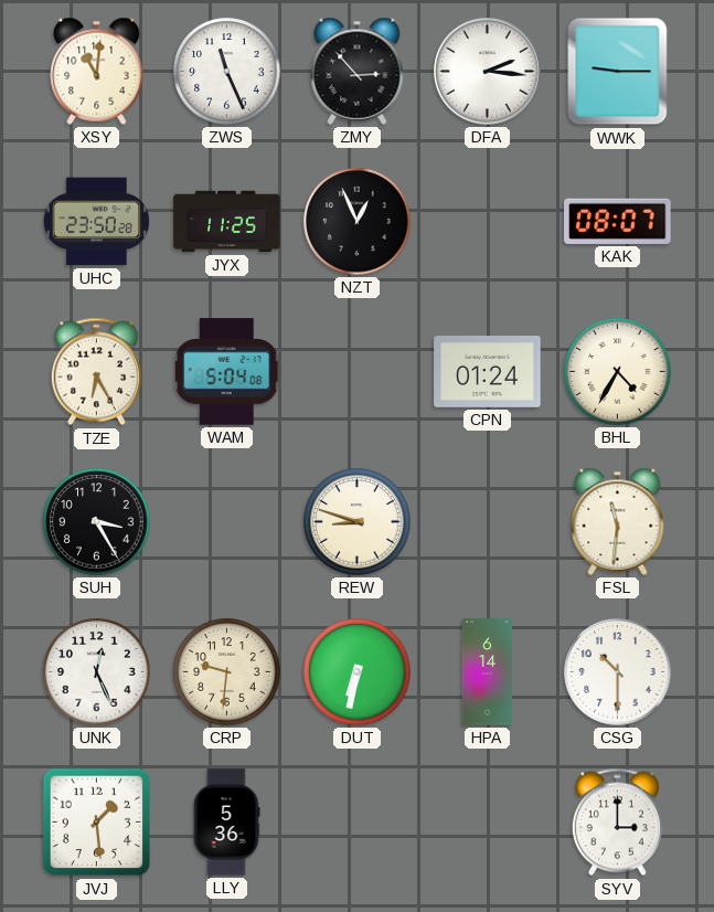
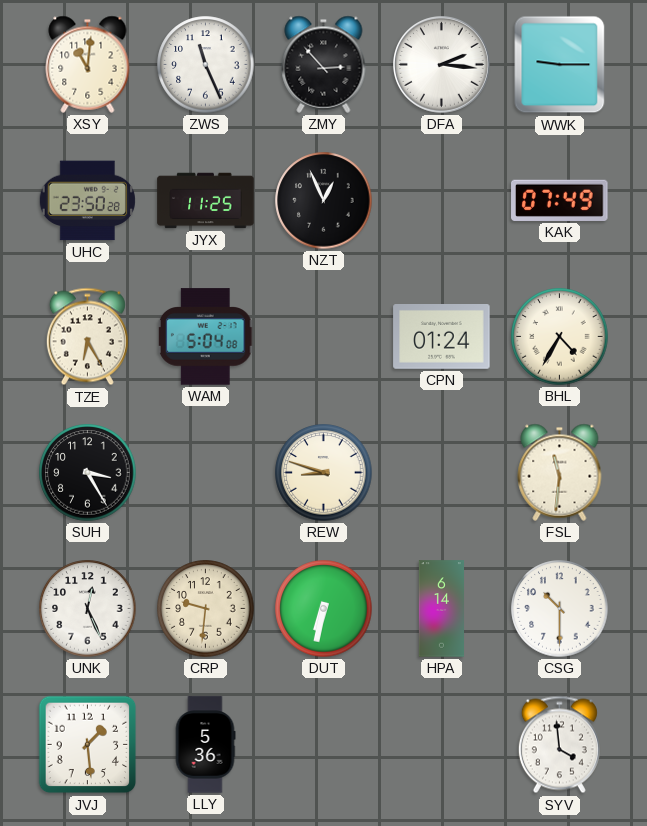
KAK: 08:07 -> 07:49 (560, 200)
SYV: 3:00 -> 3:59 (559, 745)
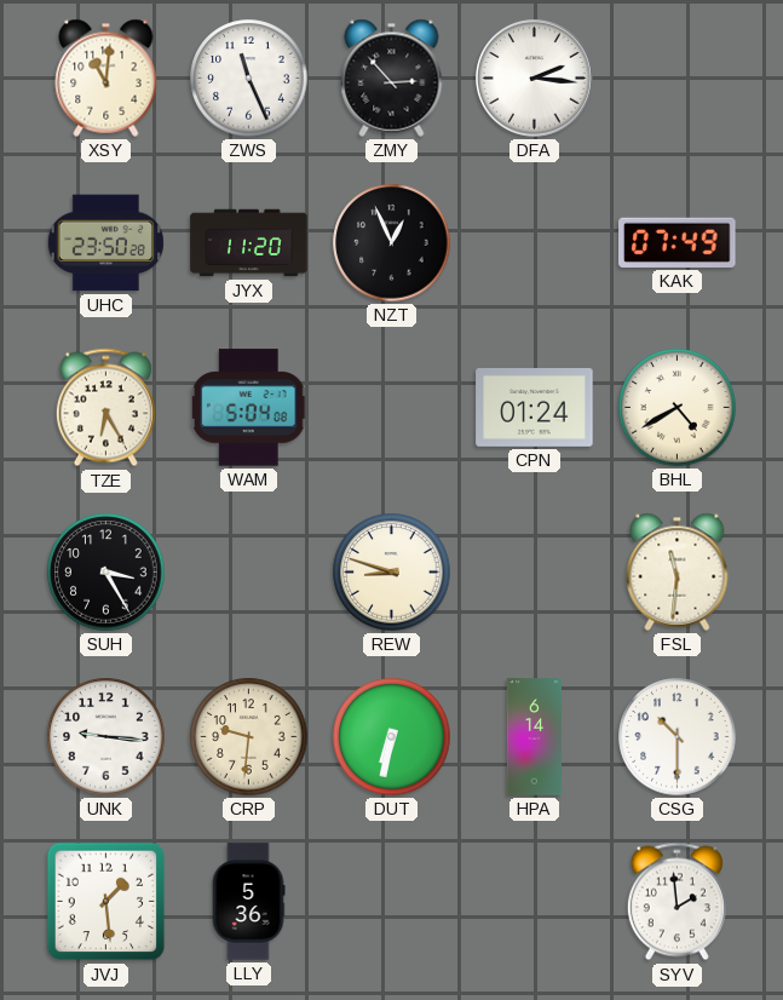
WWK: 9:15 -> none (560, 65)
JYX: 11:25 -> 11:20 (249, 243)
BHL: 4:35 -> 4:40 (678, 408)
UNK: 12:26 -> 9:16 (106, 737)
SYV: 3:59 -> 1:59 (677, 902)
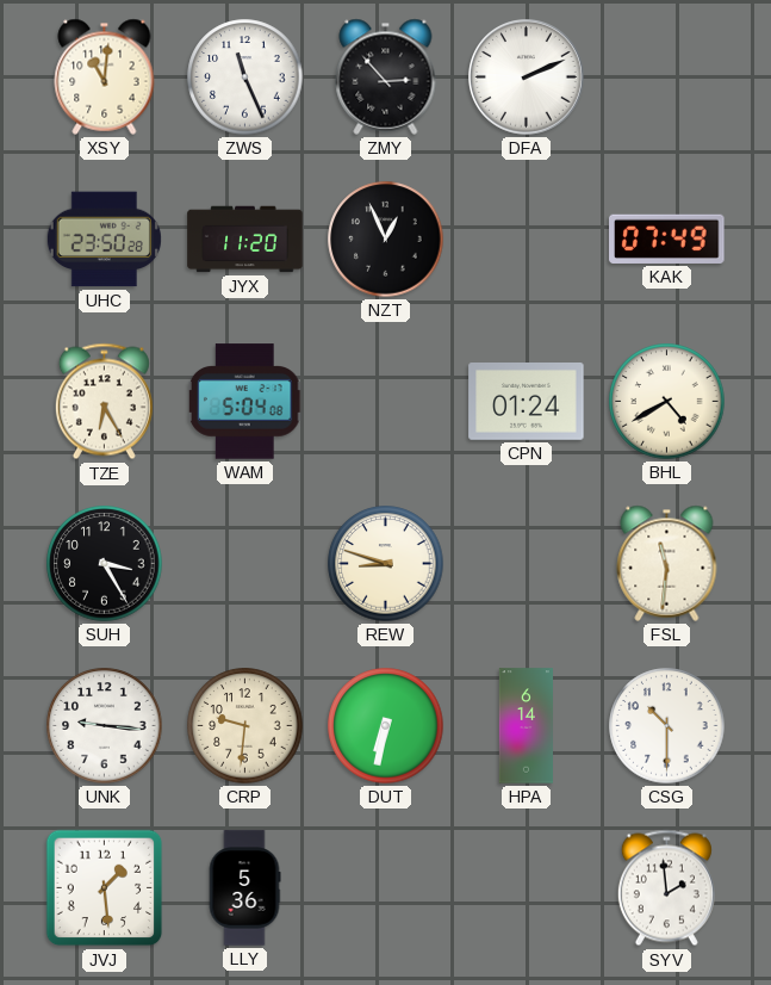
DFA: 2:16 -> 2:11 (527, 78)
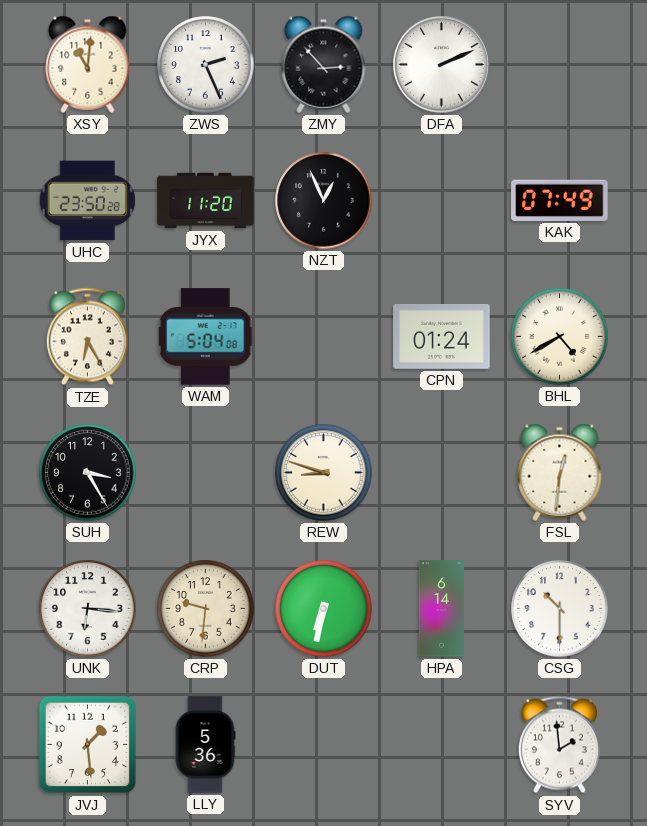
ZWS: 11:26 -> 2:26 (206, 65)
FSL: 11:31 -> 12:31 (560, 472)
UNK: 9:16 -> 6:16 (88, 609)
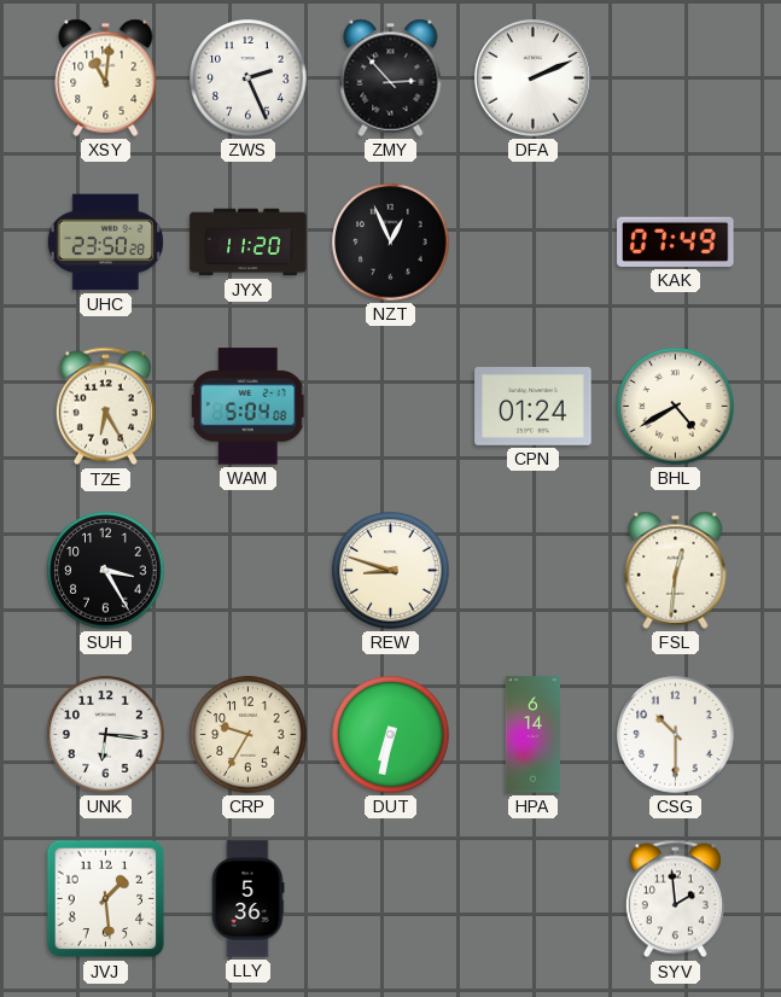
CRP: 9:31 -> 9:35 (249, 735)
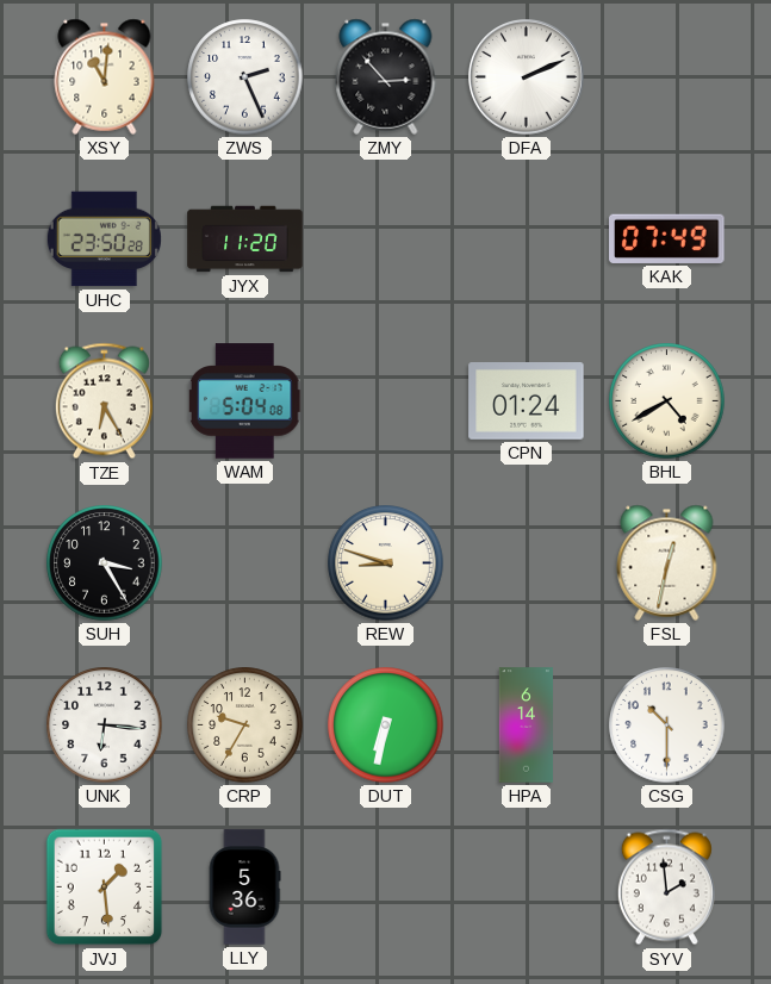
NZT: 12:56 -> none (391, 243)
FSL: 12:31 -> 12:32 (667, 562)
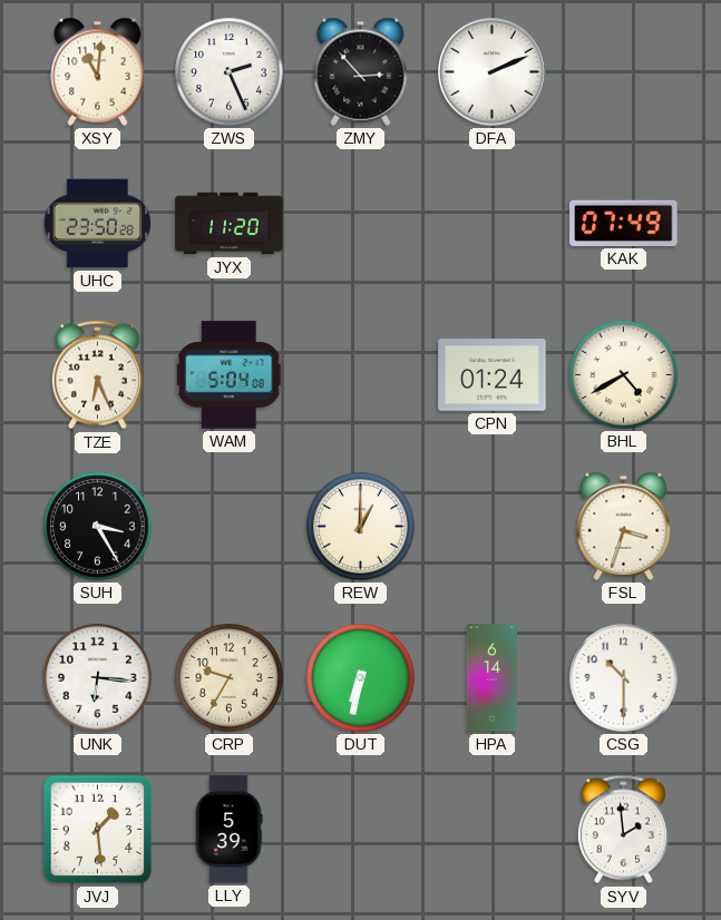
TZE: 6:25 -> 6:26 (97, 375)
REW: 8:48 -> 1:00 (361, 527)
FSL: 12:32 -> 3:33 (624, 526)
LLY: 5:36 -> 5:39 (228, 830)
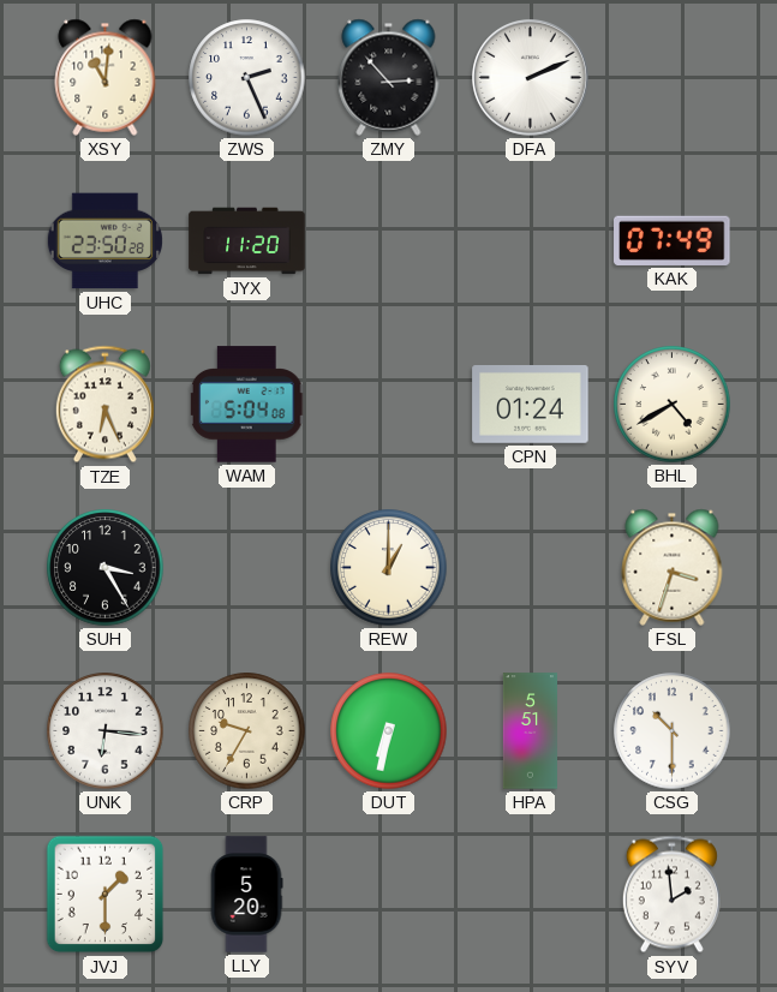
HPA: 6:14 -> 5:51 (530, 731)
JVJ: 1:29 -> 1:30 (106, 895)
LLY: 5:39 -> 5:20 (246, 895)
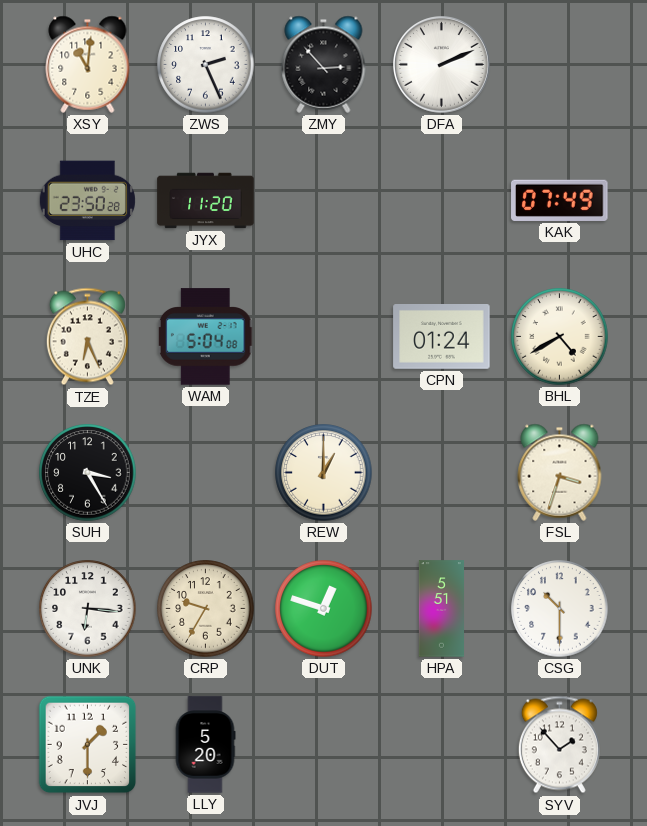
DUT: 6:32 -> 12:48 (324, 609)
SYV: 1:59 -> 1:53 (559, 745)
